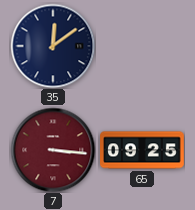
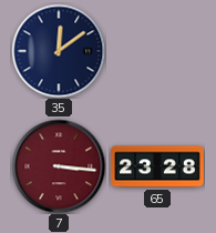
65: 09:25 -> 23:28 (157, 166)
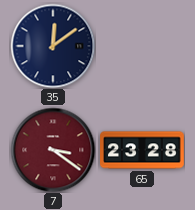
7: 3:16 -> 3:21 (53, 150)
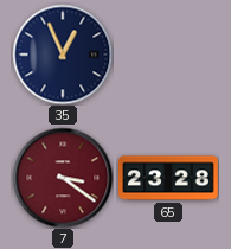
35: 12:09 -> 12:56 (63, 55)
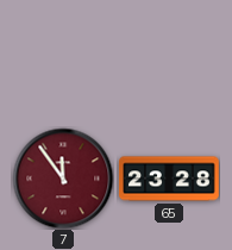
35: 12:56 -> none (63, 55)
7: 3:21 -> 11:54 (63, 179)
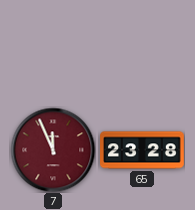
7: 11:54 -> 11:56 (53, 150)
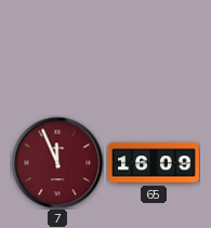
65: 23:28 -> 16:09 (154, 163)
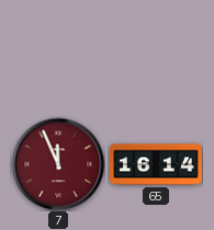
65: 16:09 -> 16:14 (156, 164)
